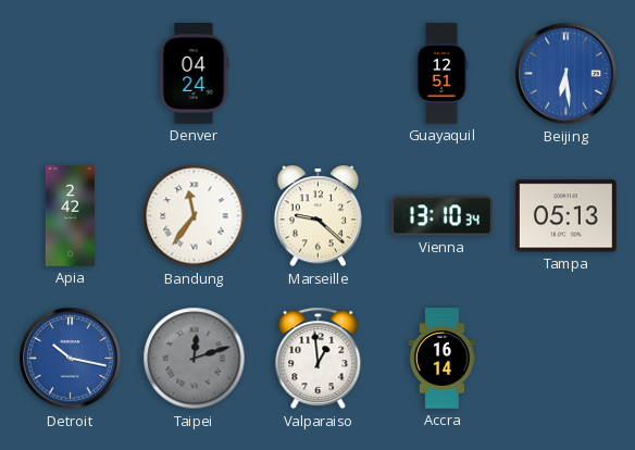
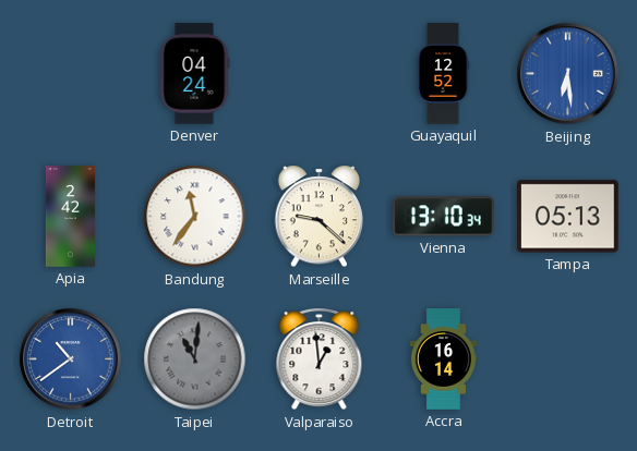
Guayaquil: 12:51 -> 12:52 (443, 74)
Detroit: 10:17 -> 10:39 (71, 359)
Taipei: 12:12 -> 11:01 (195, 359)
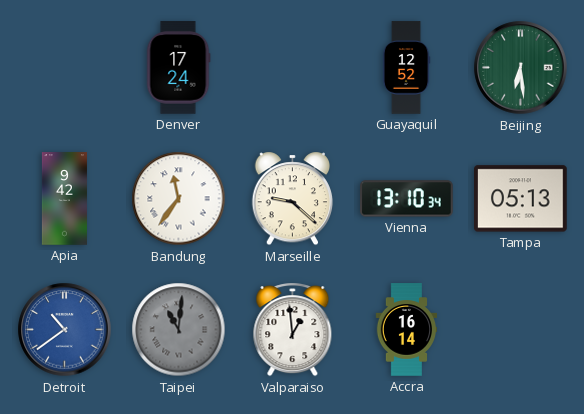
Denver: 04:24 -> 17:24 (178, 68)
Beijing dial: blue -> green (521, 68)
Apia: 2:42 -> 9:42 (64, 199)
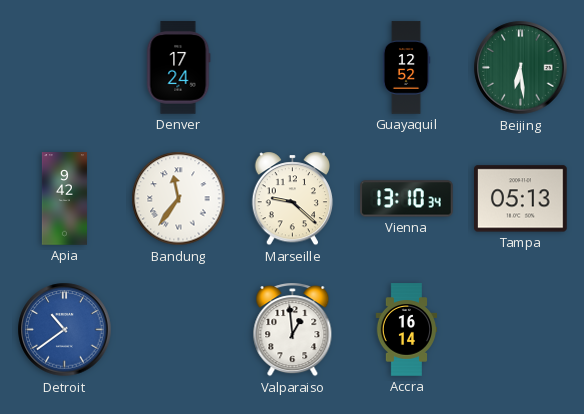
Taipei: 11:01 -> none (179, 330)
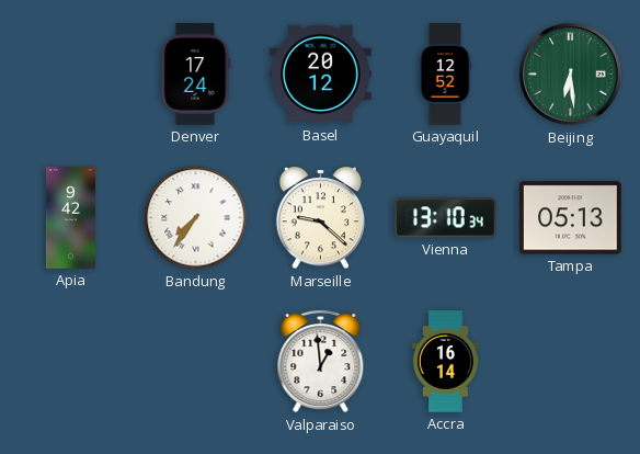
Basel: none -> 20:12 (321, 75)
Bandung: 11:36 -> 7:36 (196, 218)
Detroit: 10:39 -> none (65, 330)
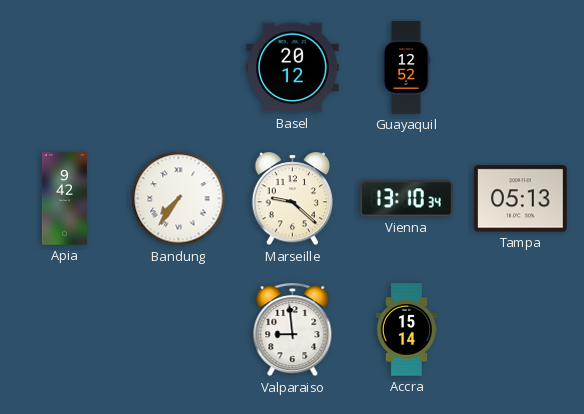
Denver: 17:24 -> none (195, 75)
Beijing: 6:29 -> none (571, 75)
Valparaiso: 12:59 -> 8:59 (293, 330)
Accra: 16:14 -> 15:14 (407, 330)
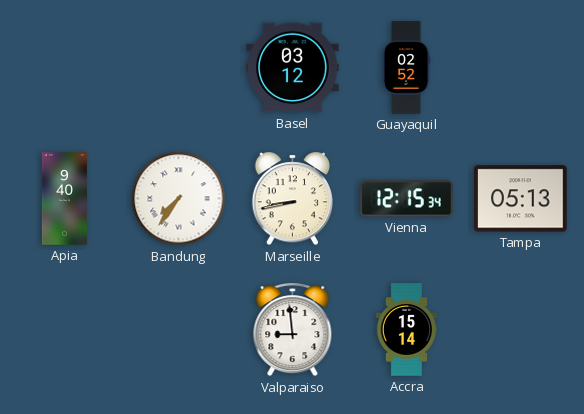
Basel: 20:12 -> 03:12 (293, 68)
Guayaquil: 12:52 -> 02:52 (406, 68)
Apia: 9:42 -> 9:40 (64, 199)
Marseille: 9:22 -> 8:43 (293, 199)
Vienna: 13:10 -> 12:15 (407, 199)
